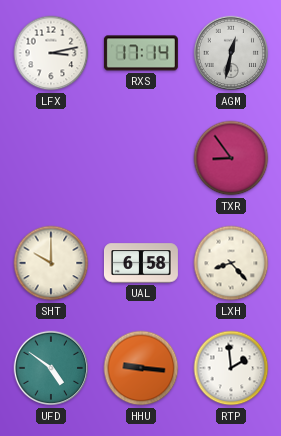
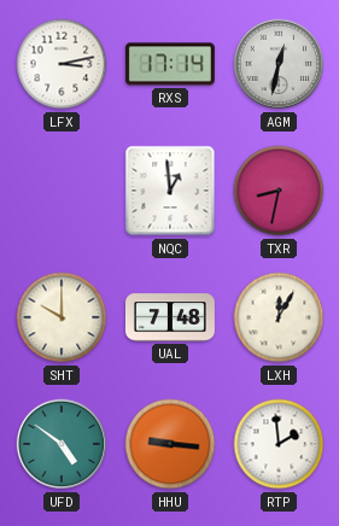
NQC: none -> 12:59 (170, 191)
TXR: 8:54 -> 8:32 (279, 191)
UAL: 6:58 -> 7:48 (170, 317)
LXH: 8:23 -> 12:05 (279, 317)
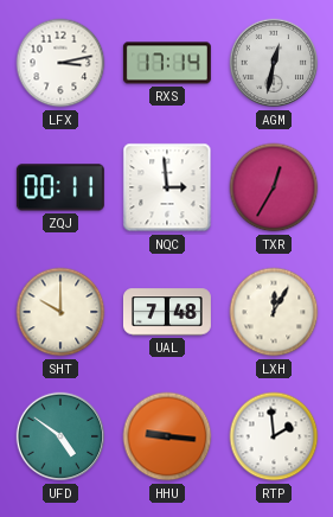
ZQJ: none -> 00:11 (60, 187)
NQC: 12:59 -> 2:59 (167, 187)
TXR: 8:32 -> 12:35 (274, 187)
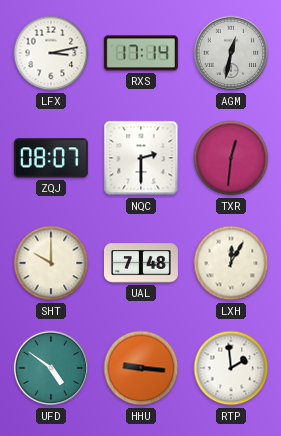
ZQJ: 00:11 -> 08:07 (51, 158)
NQC: 2:59 -> 2:30 (141, 158)
TXR: 12:35 -> 12:31 (231, 158)
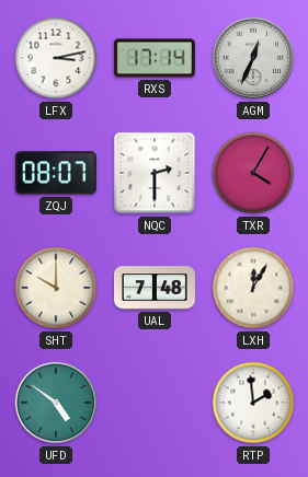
AGM: 12:32 -> 12:34 (253, 58)
TXR: 12:31 -> 4:05 (253, 173)
HHU: 9:16 -> none (141, 368)
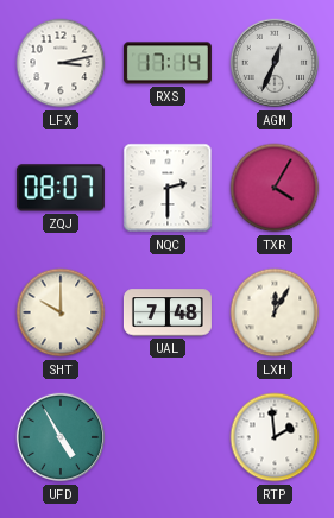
UFD: 4:51 -> 4:55 (61, 437)
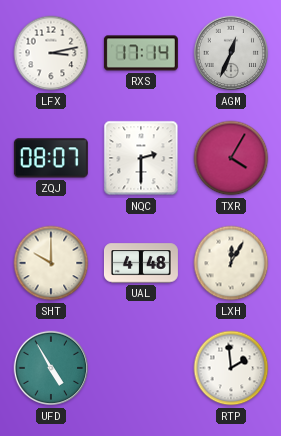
UAL: 7:48 -> 4:48 (141, 263)
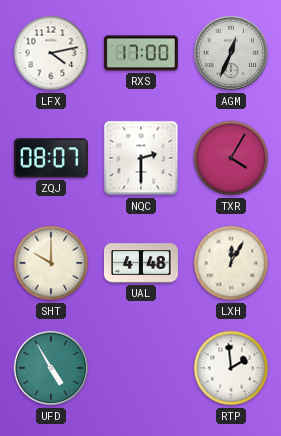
LFX: 3:13 -> 4:13 (51, 53)
RXS: 17:14 -> 17:00 (141, 53)
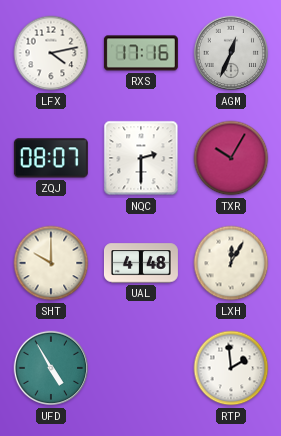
RXS: 17:00 -> 17:16 (141, 53)
TXR: 4:05 -> 10:05 (231, 158)
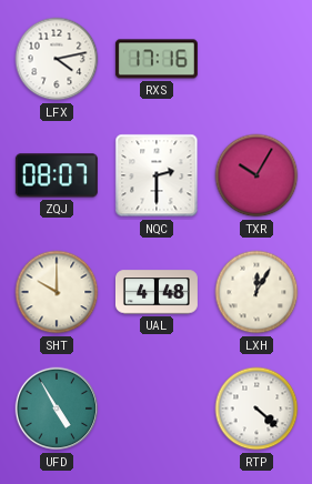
AGM: 12:34 -> none (231, 53)
RTP: 1:59 -> 4:22 (256, 409)
